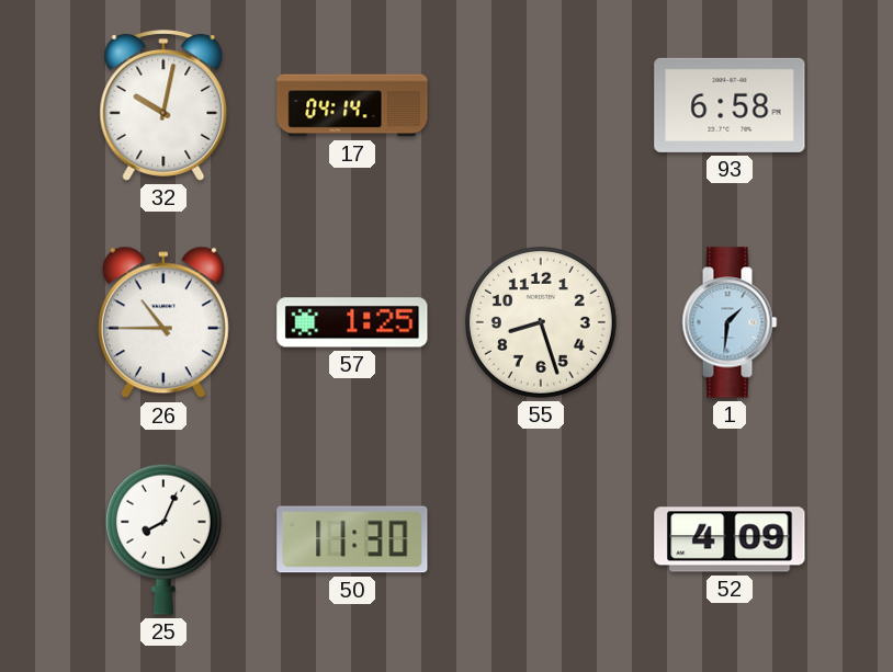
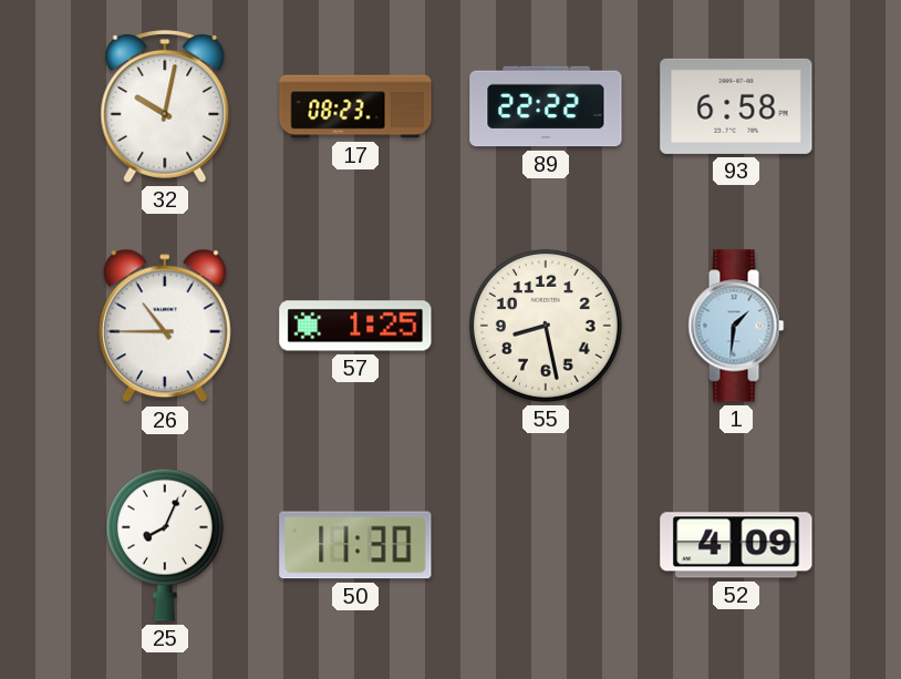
17: 04:14 -> 08:23 (355, 106)
89: none -> 22:22 (546, 106)
55: 8:27 -> 8:28 (546, 326)
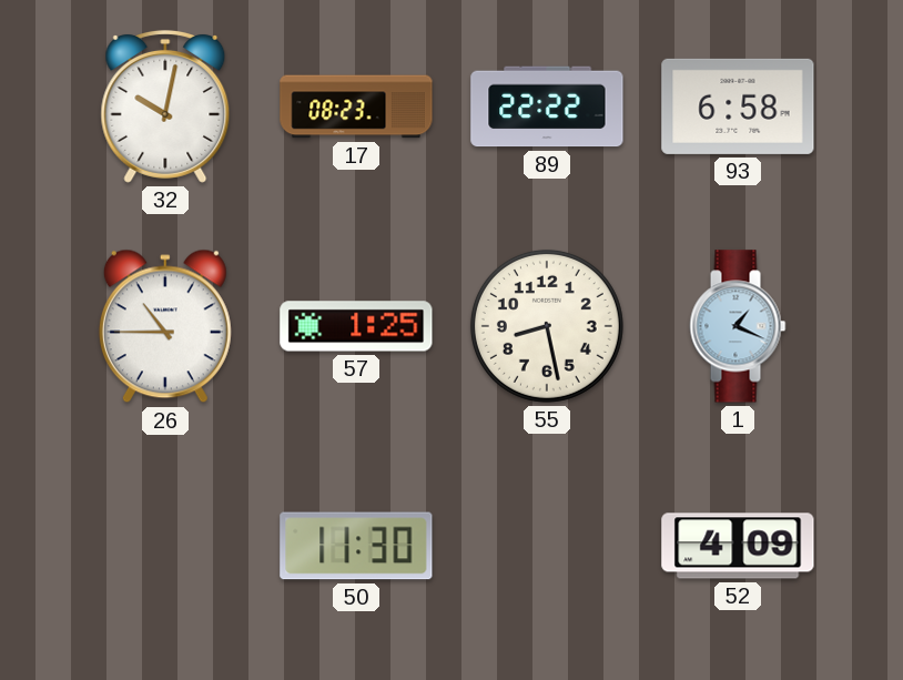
1: 1:31 -> 1:19 (738, 326)
25: 8:04 -> none (165, 545)
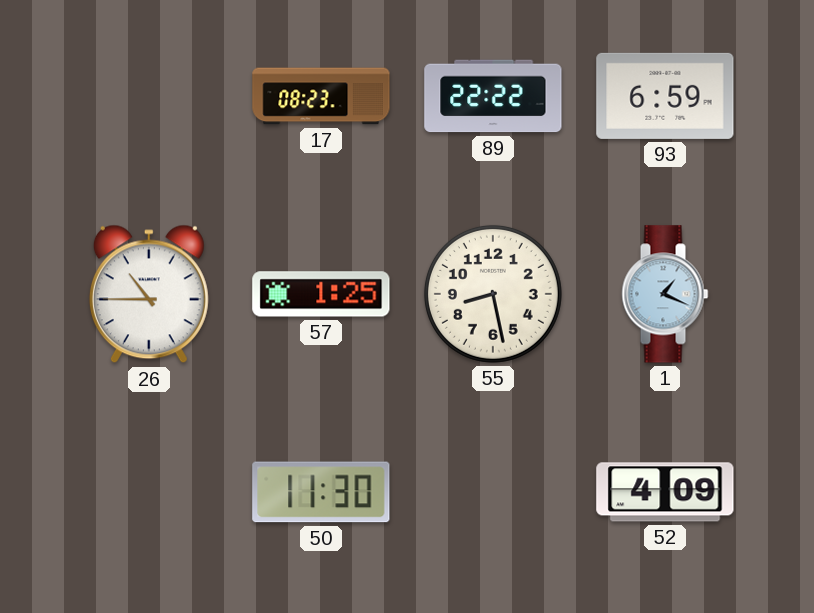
32: 10:02 -> none (165, 106)
93: 6:58 -> 6:59 (665, 96)
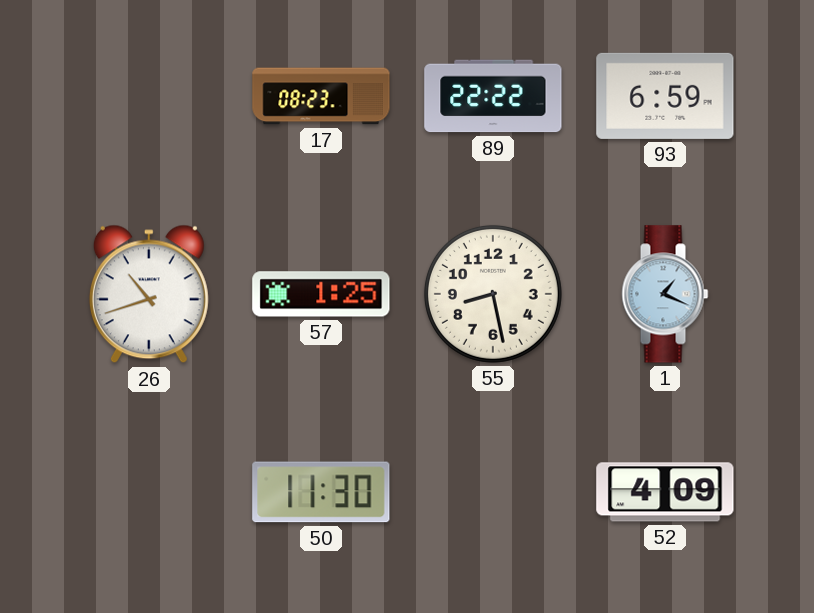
26: 10:45 -> 10:42 (149, 294)
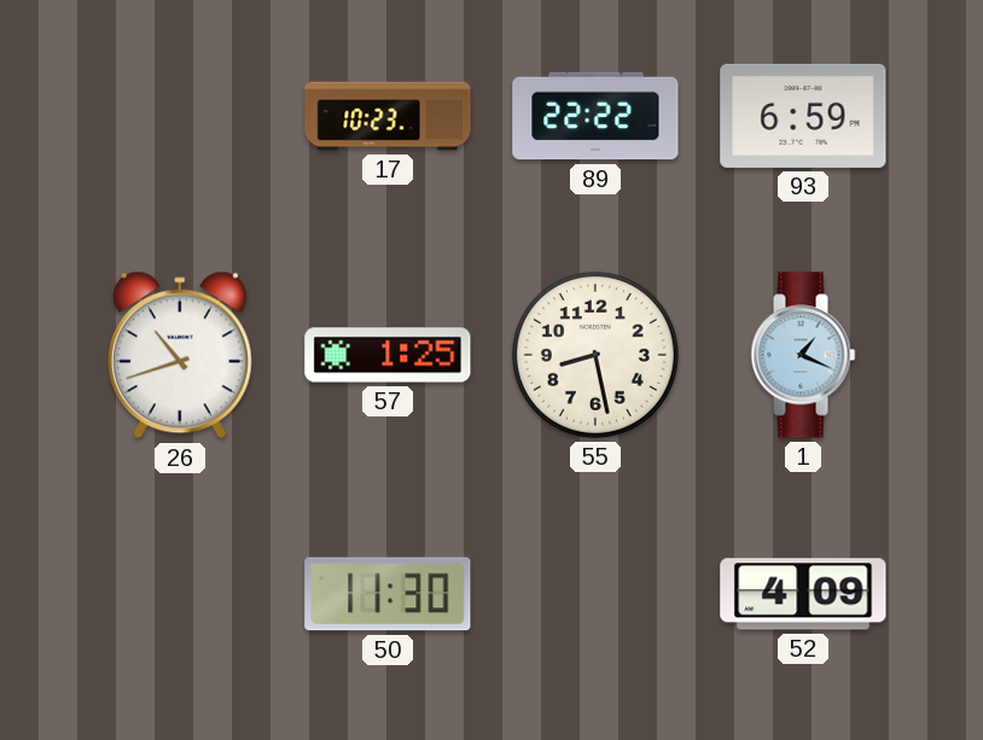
17: 08:23 -> 10:23 (388, 116)
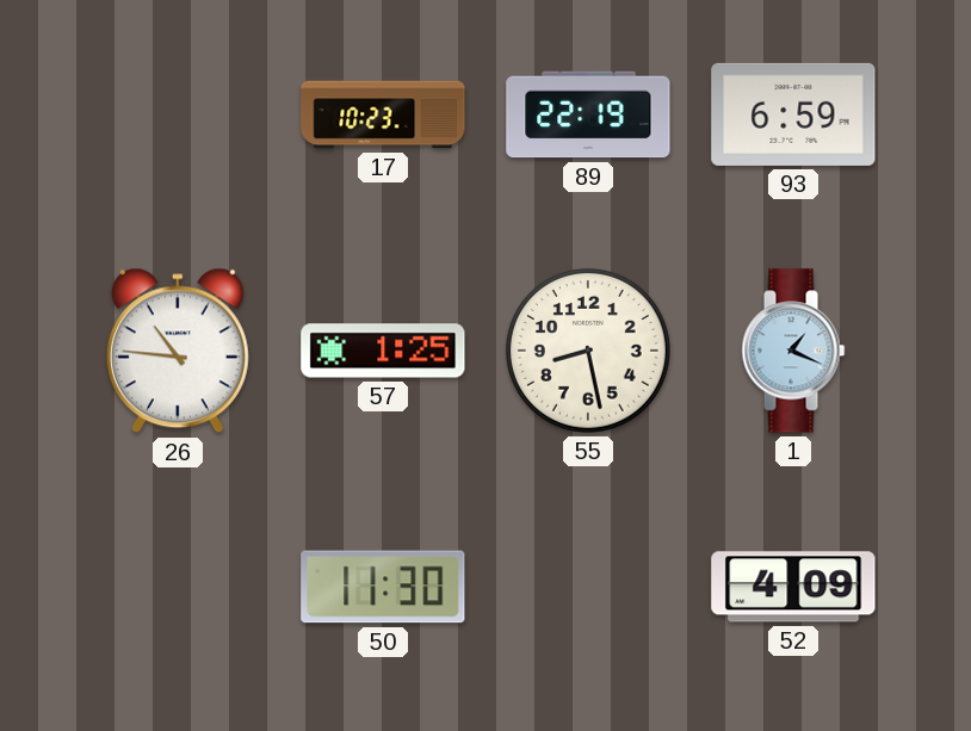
89: 22:22 -> 22:19 (588, 114)
26: 10:42 -> 10:46 (178, 351)
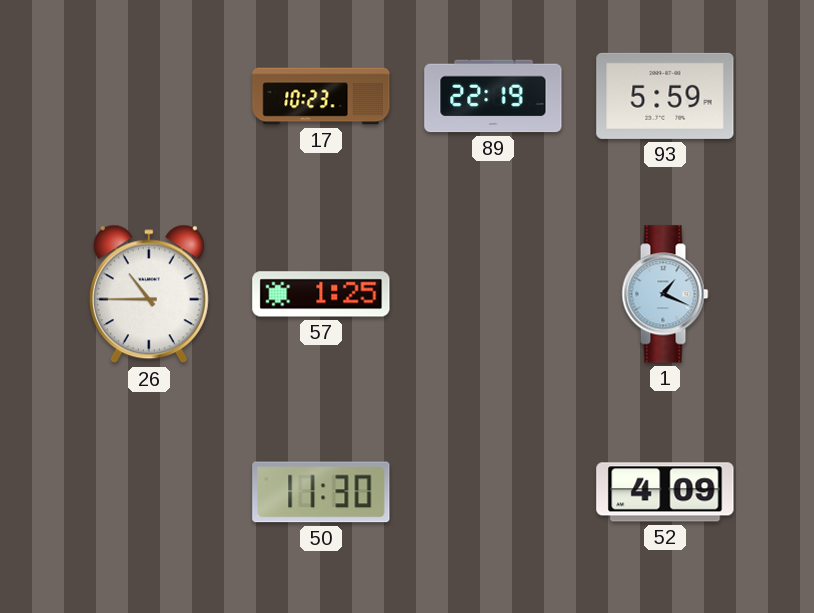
93: 6:59 -> 5:59 (665, 96)
26: 10:46 -> 10:45 (149, 294)
55: 8:28 -> none (588, 351)
